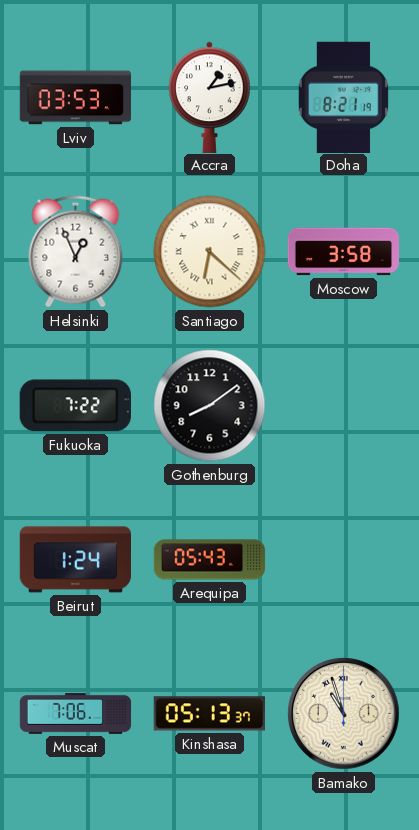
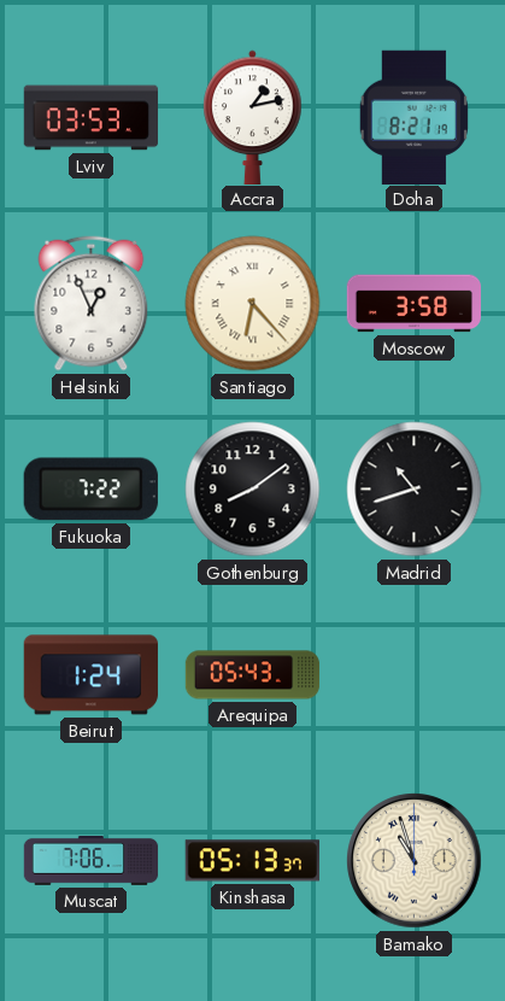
Santiago: 6:22 -> 6:23 (253, 304)
Madrid: none -> 10:42 (415, 490)
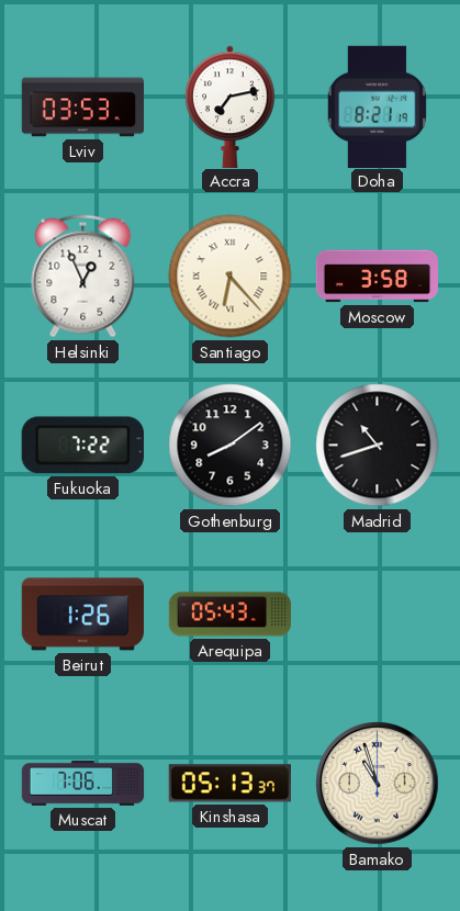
Accra: 1:13 -> 7:13 (231, 106)
Beirut: 1:24 -> 1:26 (82, 615)
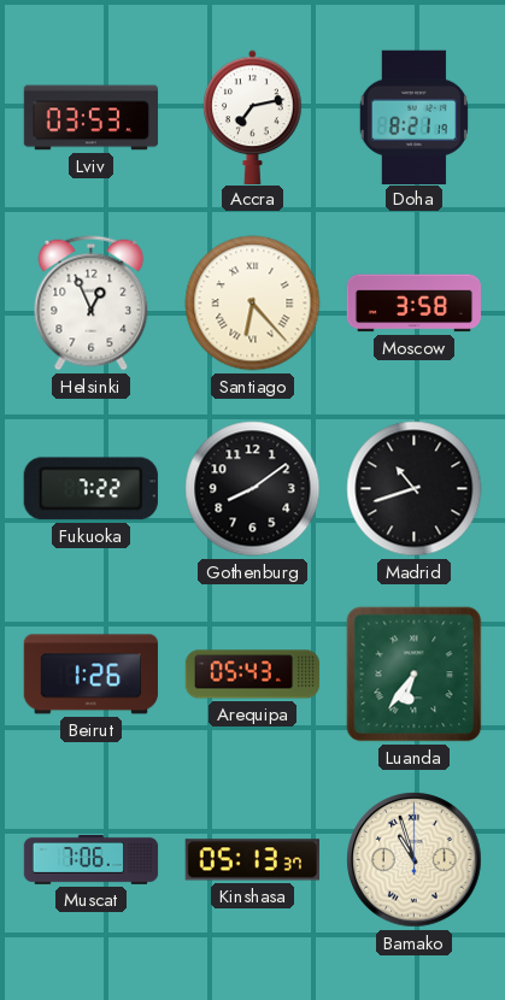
Luanda: none -> 6:36 (415, 675)
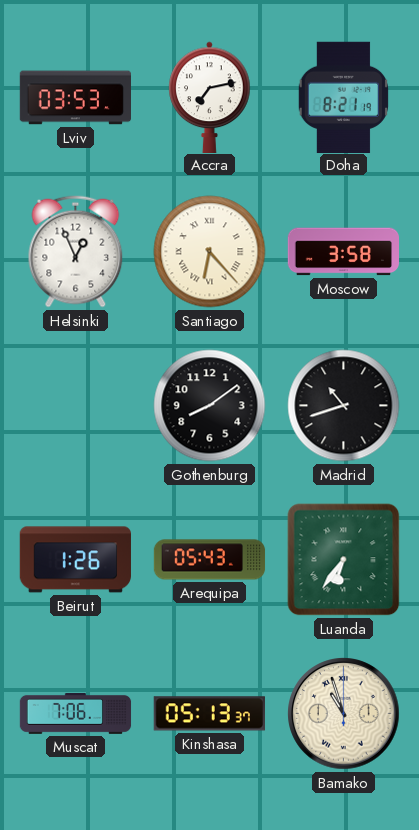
Fukuoka: 7:22 -> none (90, 489)
